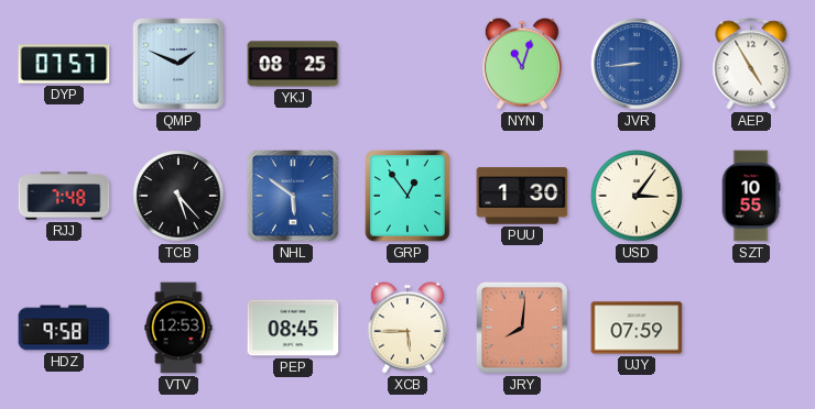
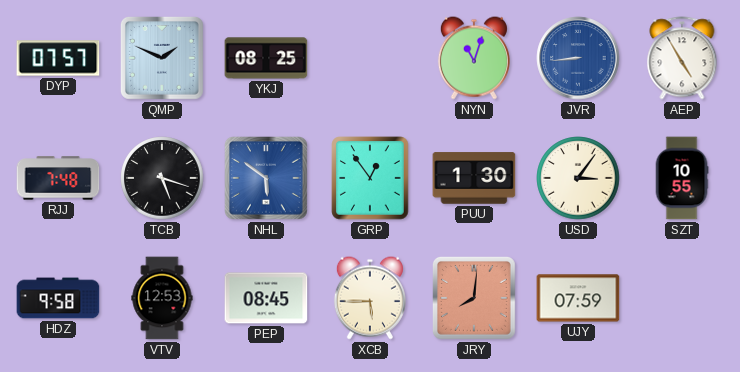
TCB: 5:23 -> 5:18 (162, 178)
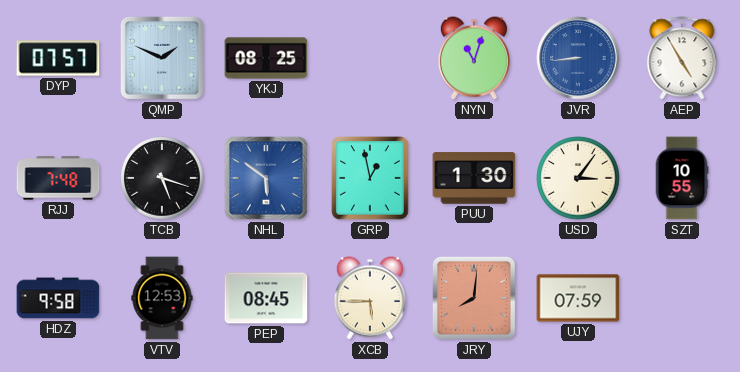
GRP: 12:54 -> 12:58 (370, 178)
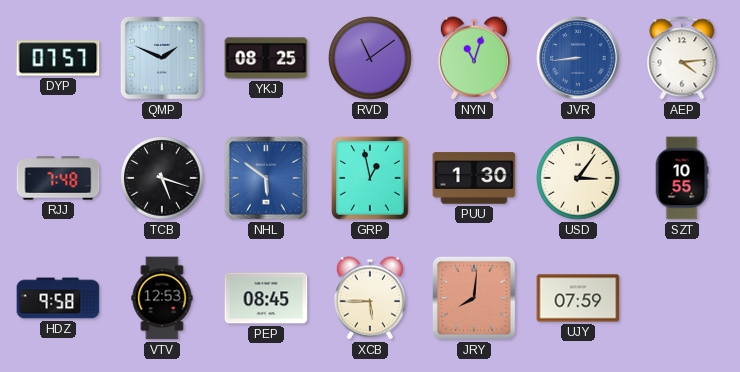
RVD: none -> 11:09 (370, 58)
AEP: 4:55 -> 4:14 (682, 58)
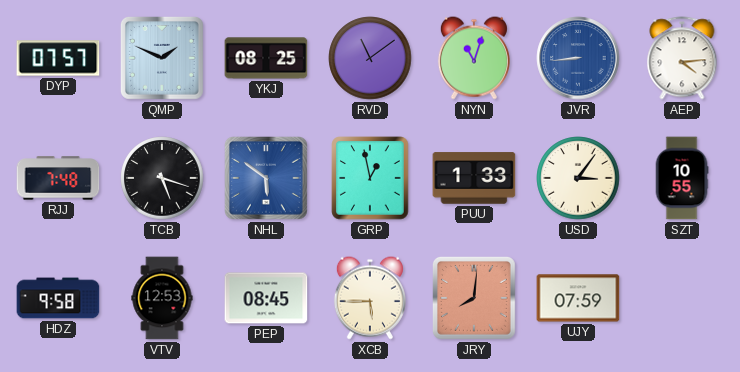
PUU: 1:30 -> 1:33 (474, 178)
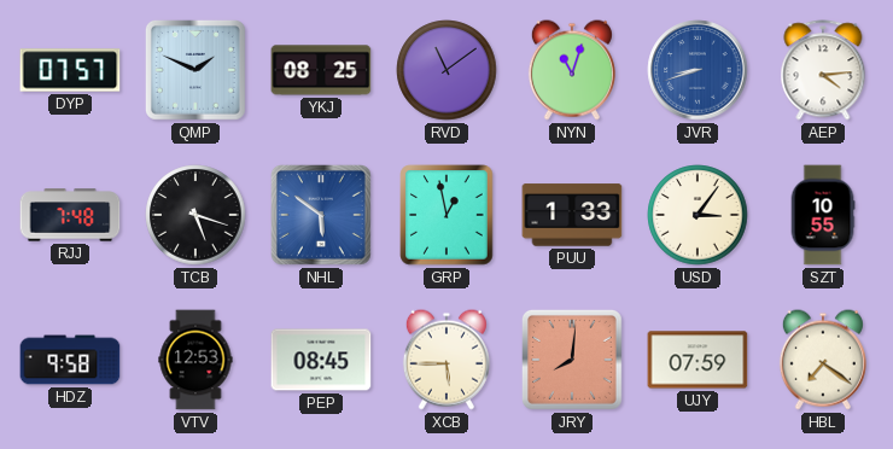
JVR: 8:44 -> 8:42 (698, 70)
HBL: none -> 7:21 (823, 360)
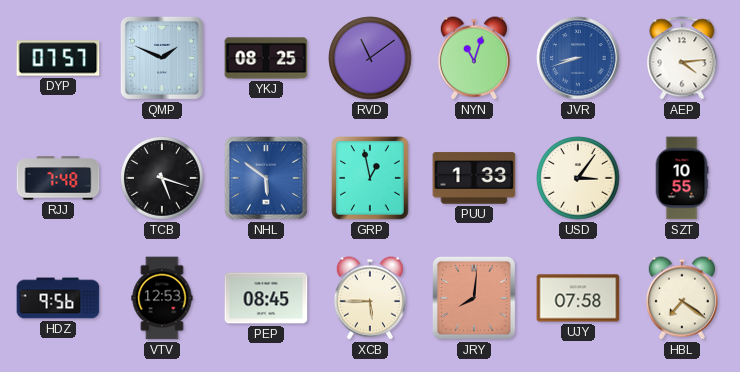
HDZ: 9:58 -> 9:56 (58, 298)
UJY: 07:59 -> 07:58 (578, 298)
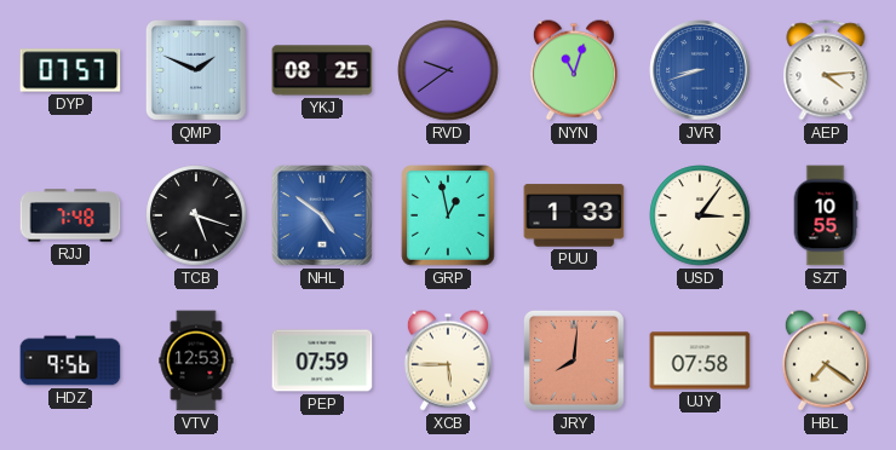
RVD: 11:09 -> 9:39 (448, 70)
NHL: 5:51 -> 4:51 (322, 215)
PEP: 08:45 -> 07:59 (322, 360)
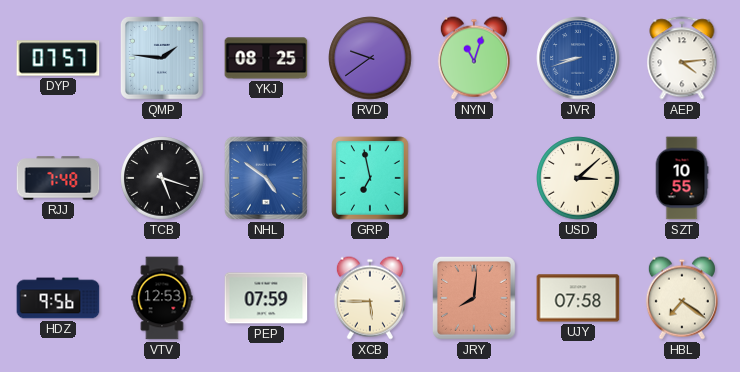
QMP: 1:49 -> 1:46 (162, 58)
GRP: 12:58 -> 6:58 (370, 178)
PUU: 1:33 -> none (574, 215)
USD: 3:06 -> 3:08 (578, 178)
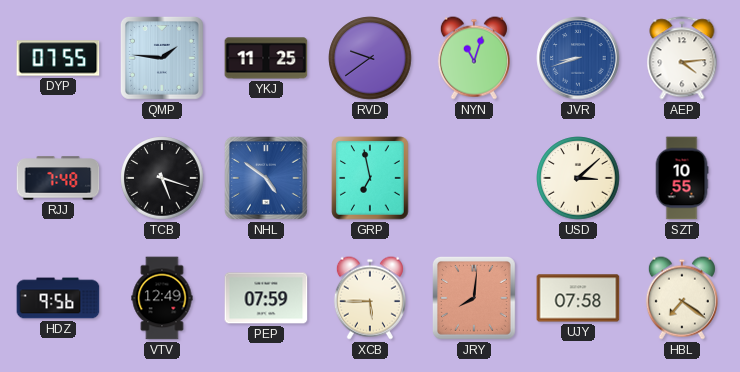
DYP: 07:57 -> 07:55 (58, 58)
YKJ: 08:25 -> 11:25 (266, 58)
VTV: 12:53 -> 12:49 (162, 298)
